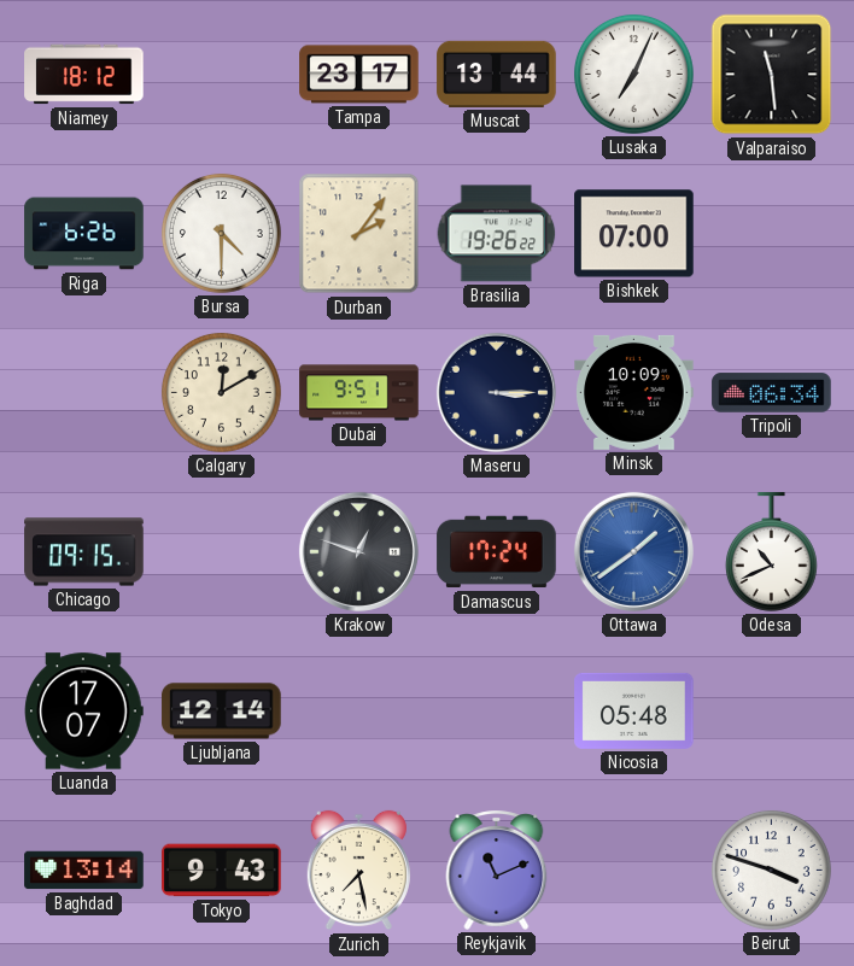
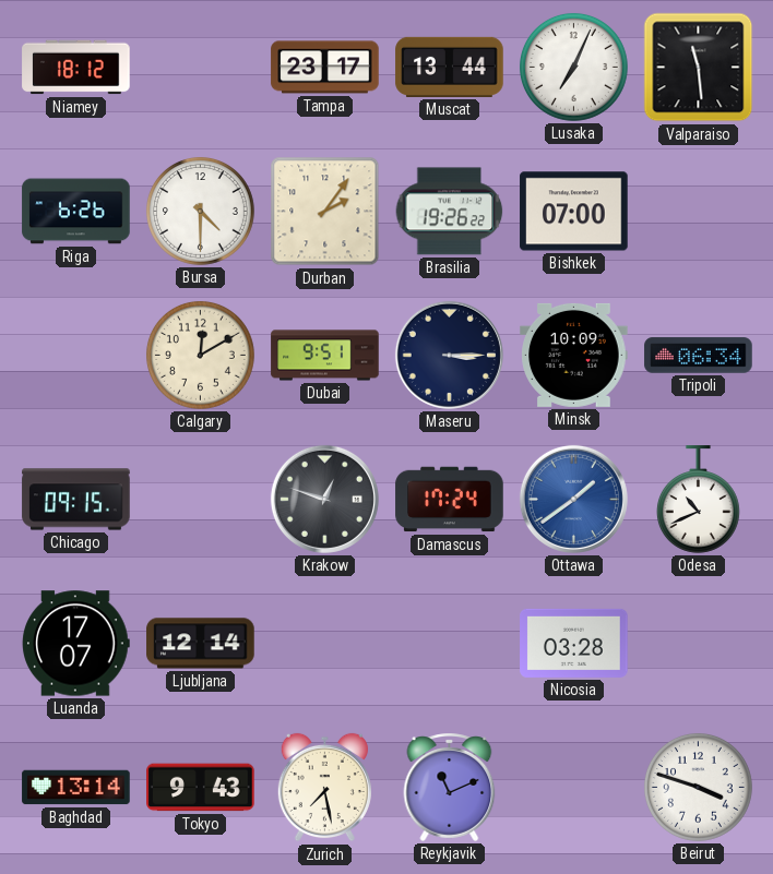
Nicosia: 05:48 -> 03:28 (574, 643)
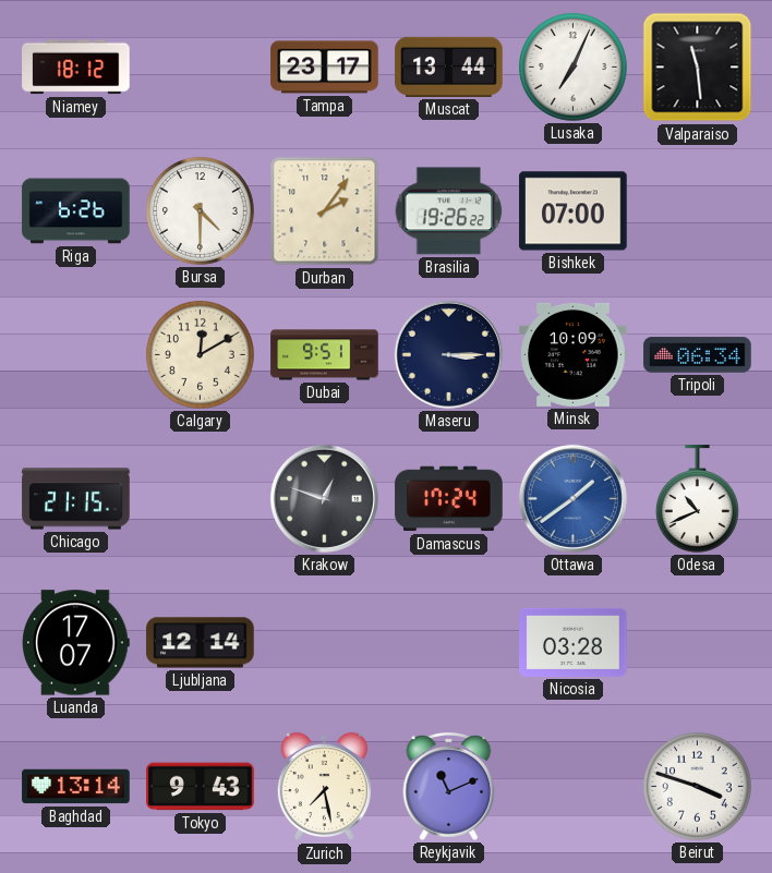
Chicago: 09:15 -> 21:15 (76, 499)
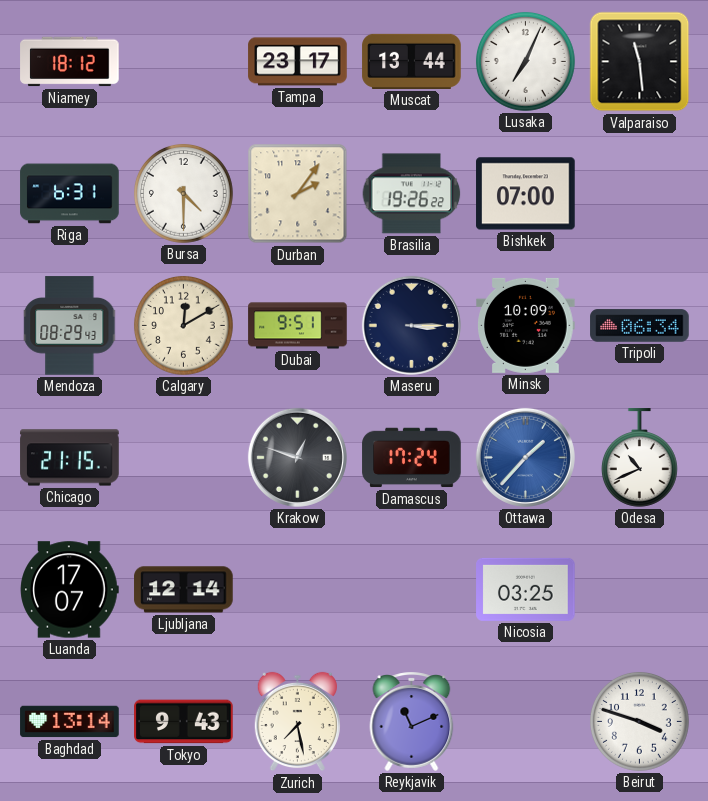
Riga: 6:26 -> 6:31 (70, 194)
Mendoza: none -> 08:29 (70, 326)
Ottawa: 1:39 -> 1:37 (525, 457)
Nicosia: 03:28 -> 03:25 (526, 589)
